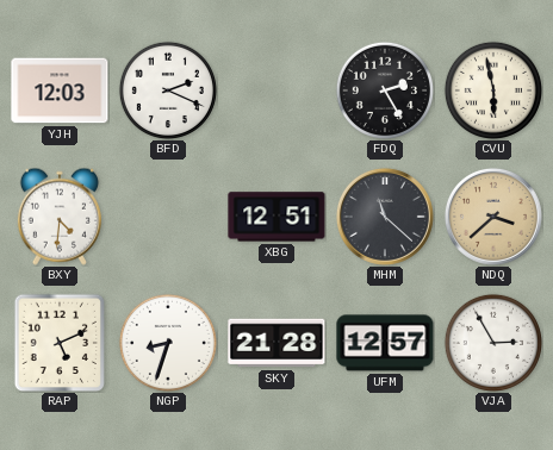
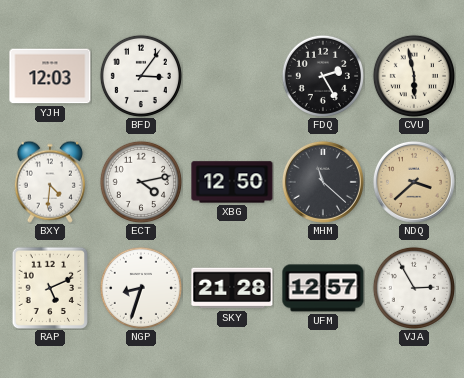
BFD: 2:19 -> 3:06 (141, 76)
ECT: none -> 4:13 (141, 182)
XBG: 12:51 -> 12:50 (232, 182)
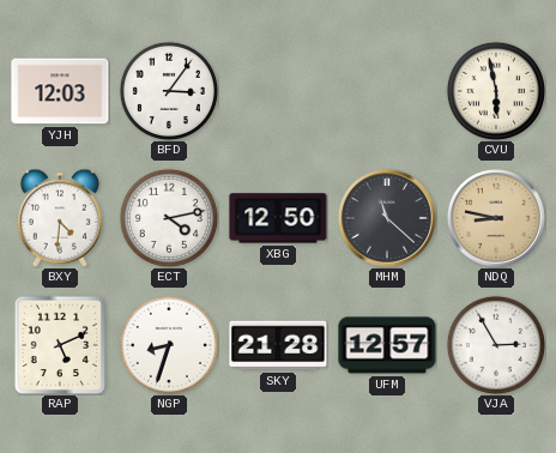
FDQ: 2:25 -> none (323, 76)
NDQ: 3:38 -> 8:47 (496, 218)
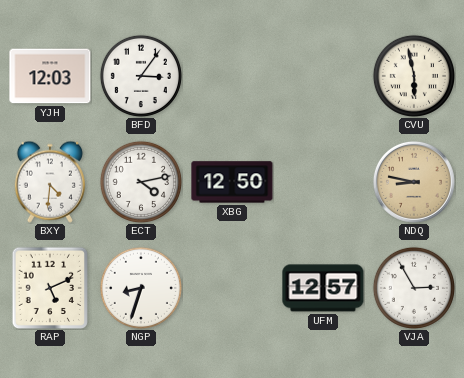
MHM: 11:22 -> none (387, 218)
SKY: 21:28 -> none (278, 345)
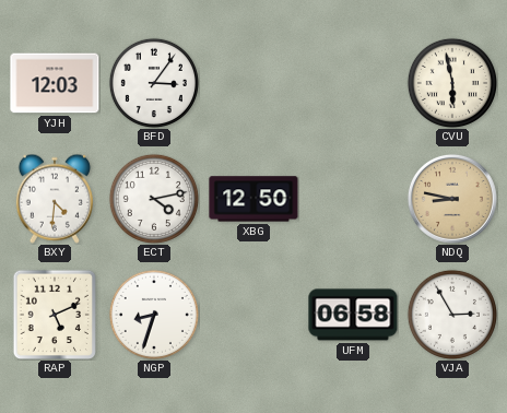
UFM: 12:57 -> 06:58 (353, 315)
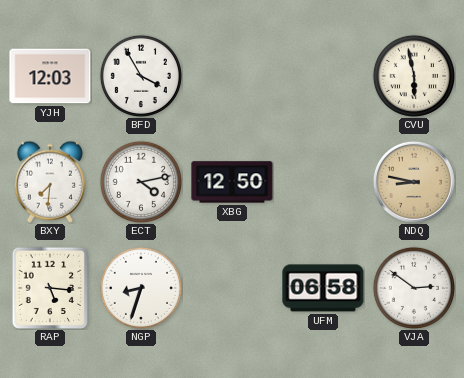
BFD: 3:06 -> 3:55 (141, 76)
BXY: 4:31 -> 7:31 (50, 182)
RAP: 5:11 -> 5:16 (49, 287)
VJA: 2:55 -> 2:51 (414, 288)
